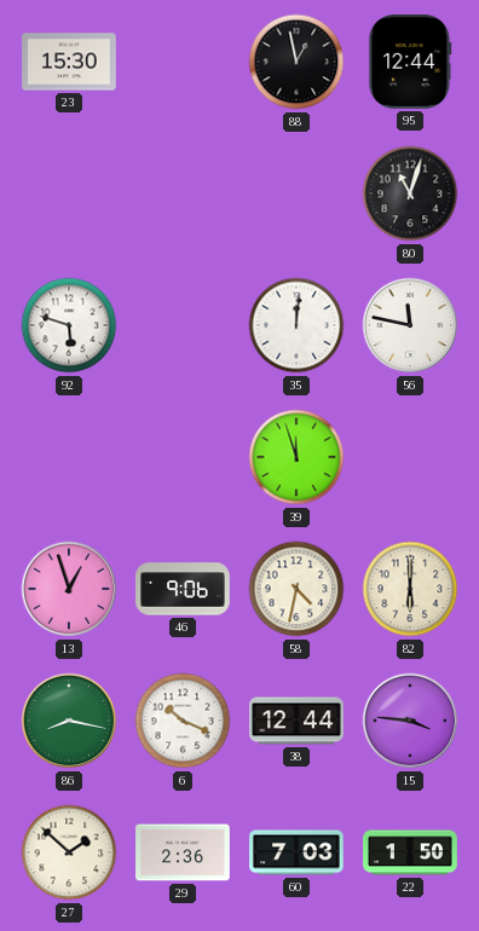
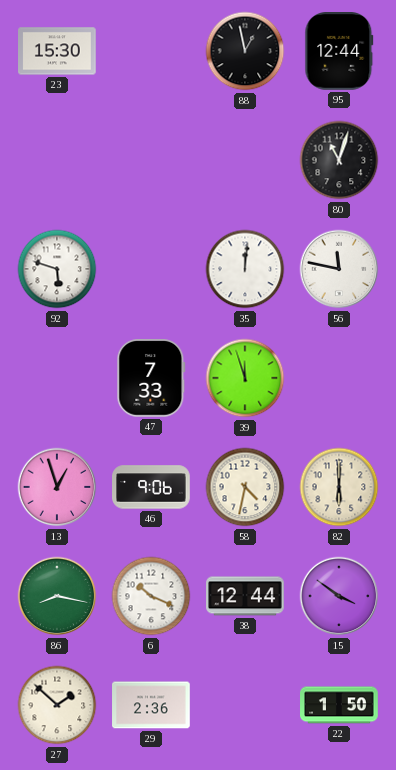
47: none -> 7:33 (151, 379)
15: 3:46 -> 3:51 (339, 596)
60: 7:03 -> none (296, 852)
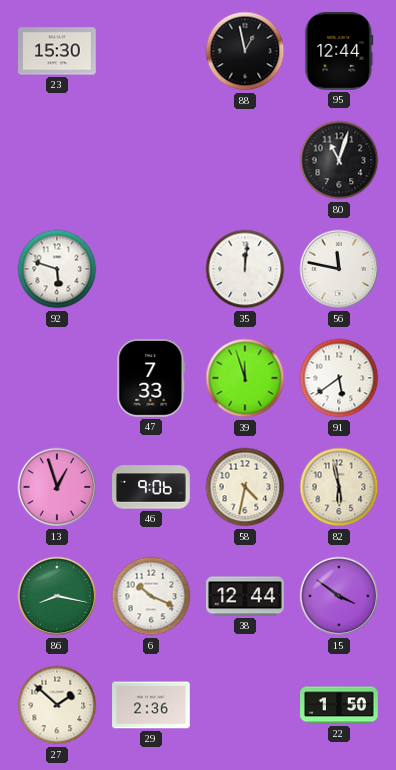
91: none -> 5:39 (339, 378)
82: 6:00 -> 5:58 (339, 487)
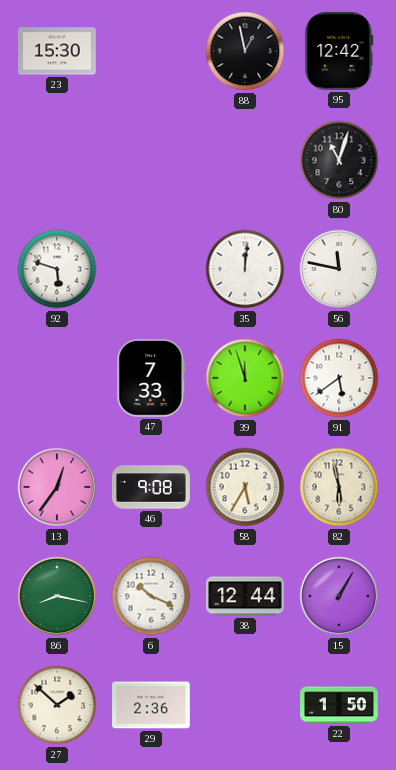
95: 12:44 -> 12:42 (339, 52)
13: 12:57 -> 12:36 (57, 487)
46: 9:06 -> 9:08 (151, 487)
58: 4:32 -> 5:35 (245, 487)
15: 3:51 -> 1:05 (339, 596)
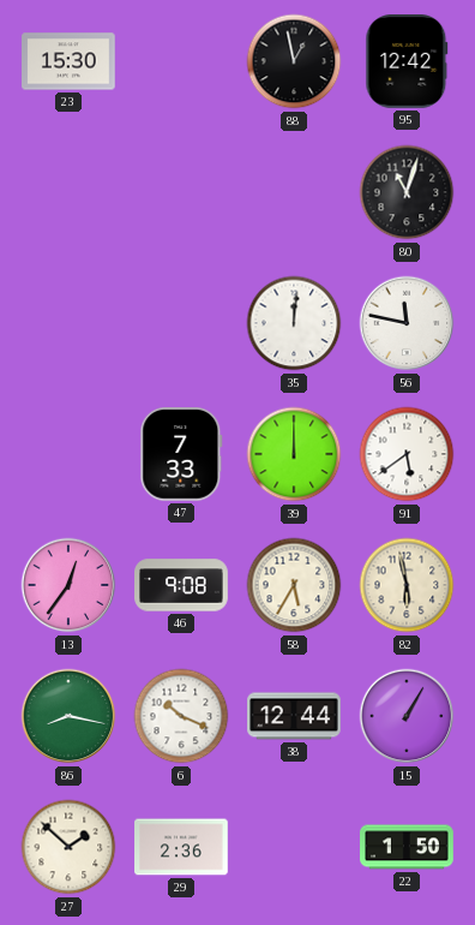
92: 5:48 -> none (57, 269)
39: 11:57 -> 12:00 (294, 454)
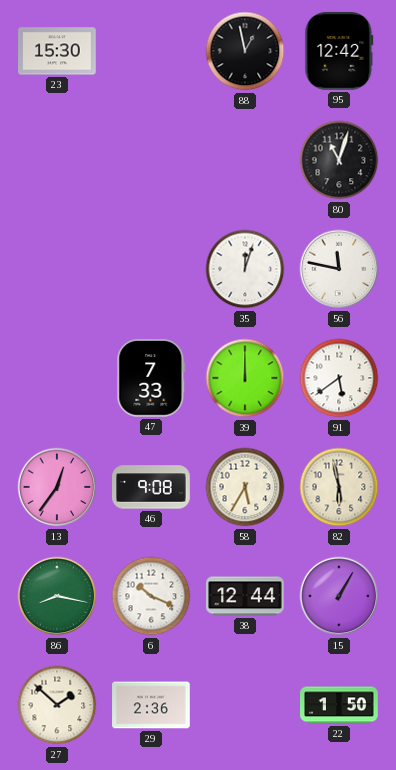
35: 12:01 -> 12:03 (245, 269)
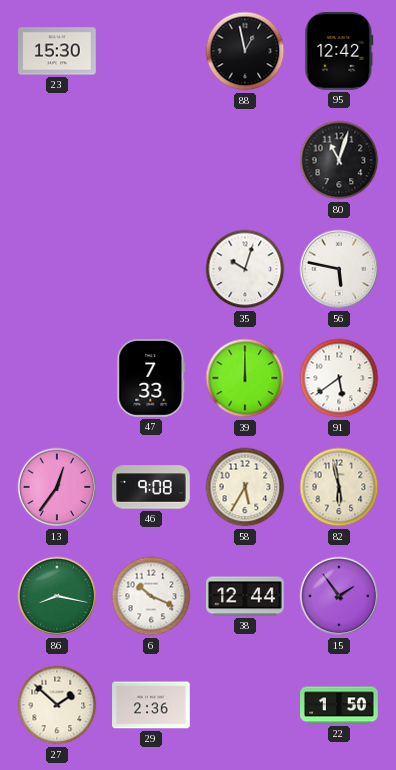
35: 12:03 -> 10:03 (245, 269)
56: 11:47 -> 5:47 (339, 269)
15: 1:05 -> 1:54 (339, 596)
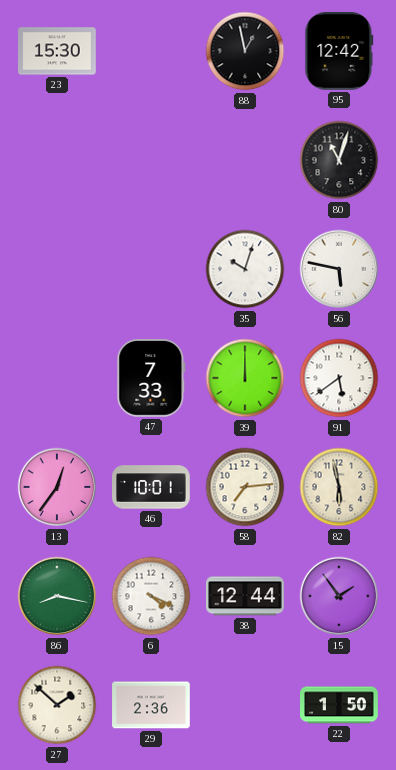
46: 9:08 -> 10:01 (151, 487)
58: 5:35 -> 7:14 (245, 487)
6: 10:19 -> 4:19 (151, 596)
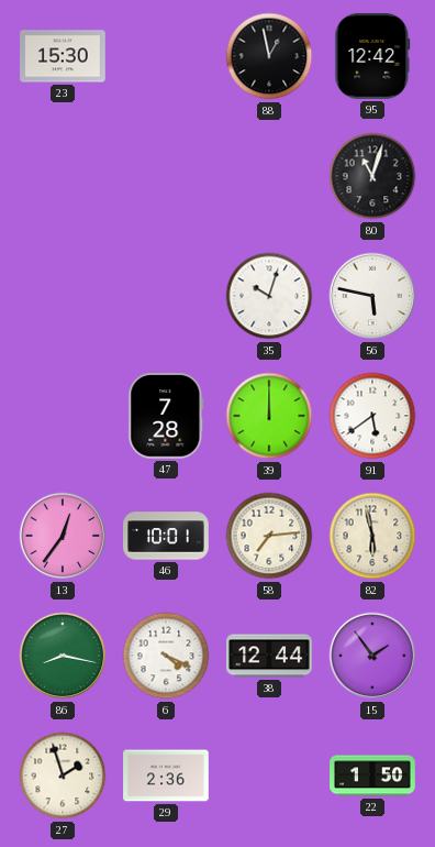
47: 7:33 -> 7:28 (166, 417)
27: 1:52 -> 1:57 (63, 776)
